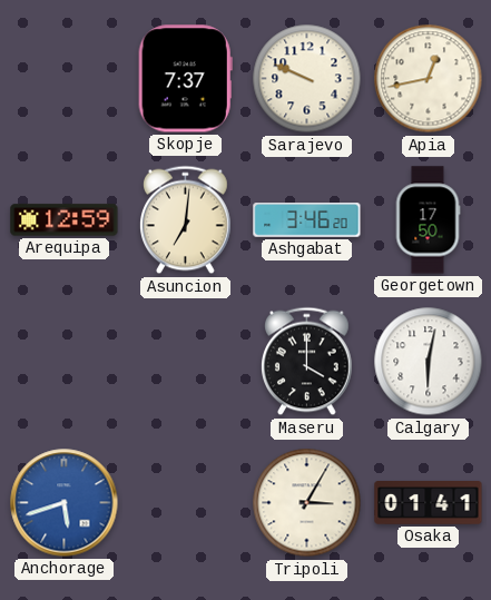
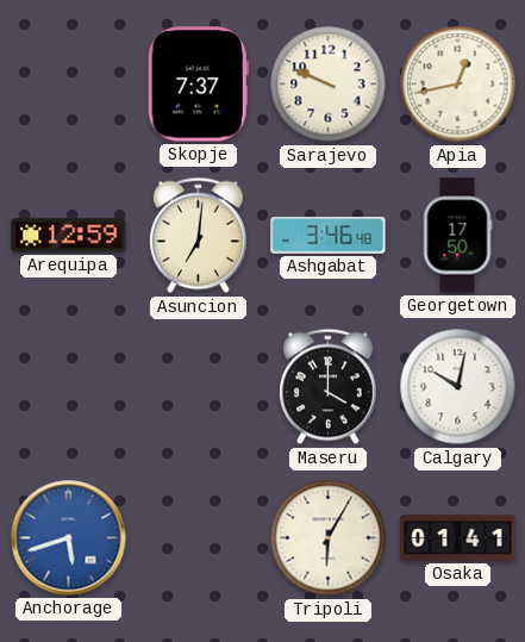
Ashgabat: 3:46:20 -> 3:46:48 (329, 236)
Calgary: 6:02 -> 10:02 (458, 387)
Tripoli: 3:05 -> 6:05 (329, 538)
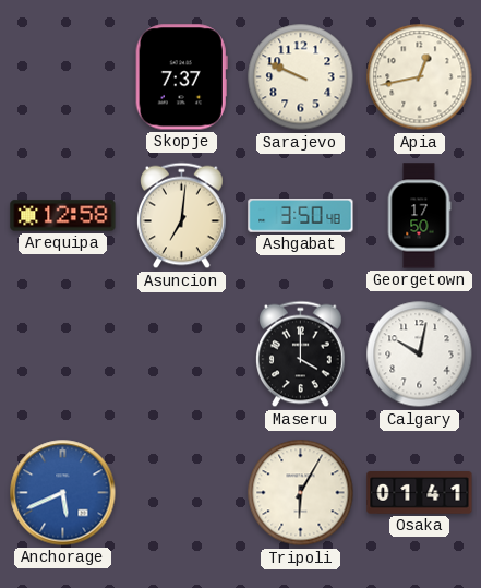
Arequipa: 12:59 -> 12:58 (63, 216)
Ashgabat: 3:46 -> 3:50 (301, 216)
Anchorage: 5:42 -> 5:41 (63, 493)
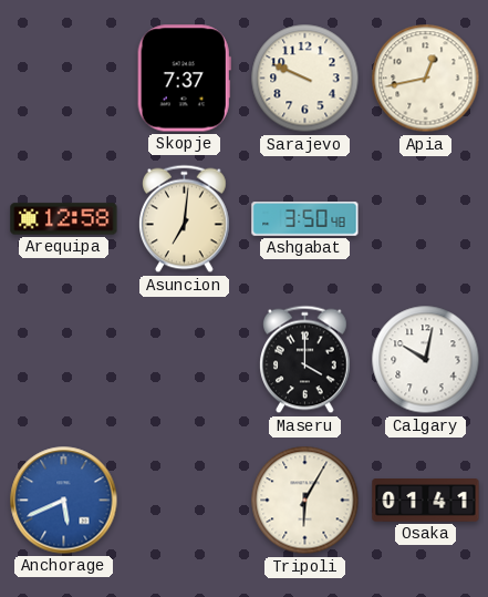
Georgetown: 17:50 -> none (419, 216)
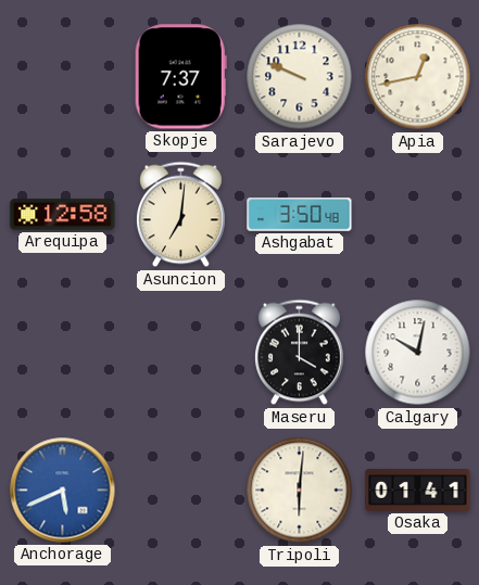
Tripoli: 6:05 -> 6:01 (300, 491)
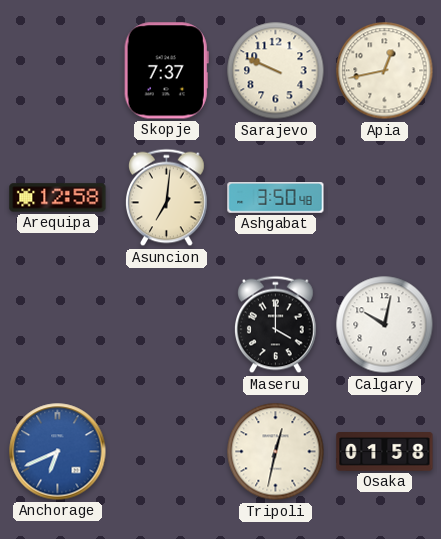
Anchorage: 5:41 -> 6:41 (58, 452)
Tripoli: 6:01 -> 12:32 (276, 452)
Osaka: 01:41 -> 01:58 (385, 452)
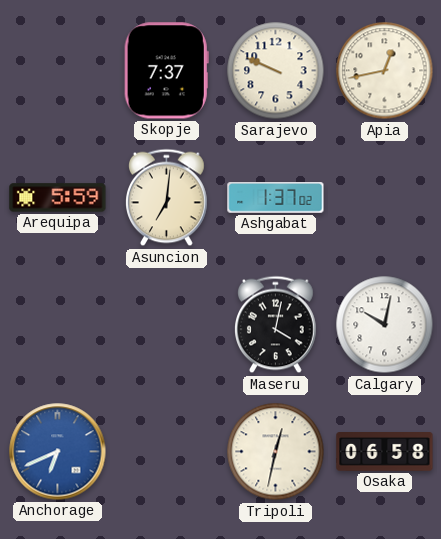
Arequipa: 12:58 -> 5:59 (58, 198)
Ashgabat: 3:50 -> 1:37 (276, 198)
Maseru: 4:00 -> 4:02 (276, 325)
Osaka: 01:58 -> 06:58 (385, 452)
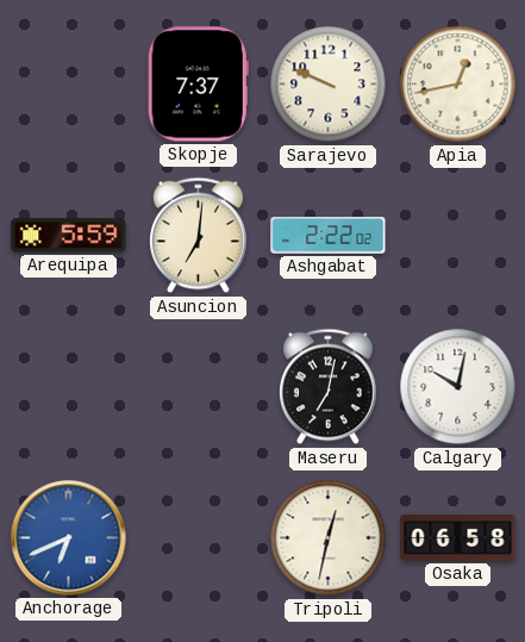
Ashgabat: 1:37 -> 2:22 (329, 236)
Maseru: 4:02 -> 7:02 (329, 387)
